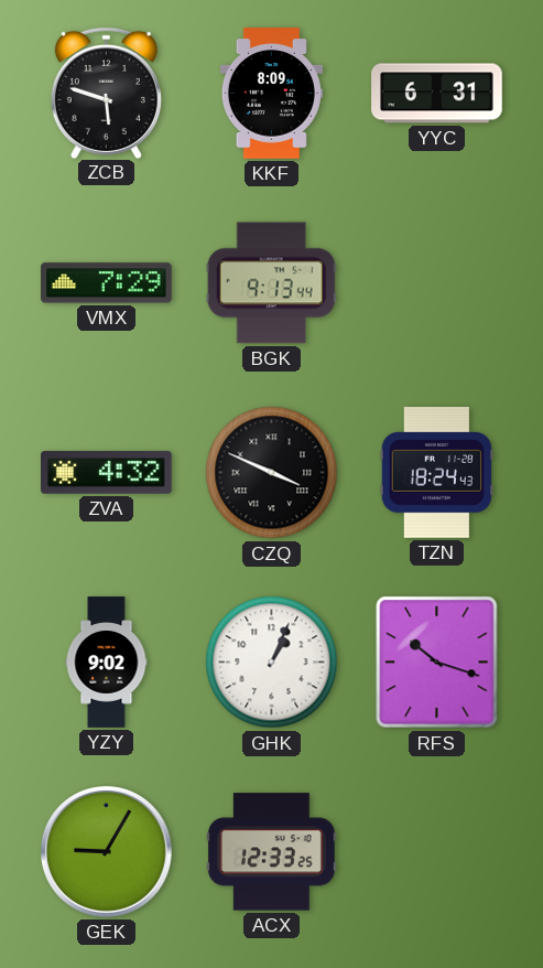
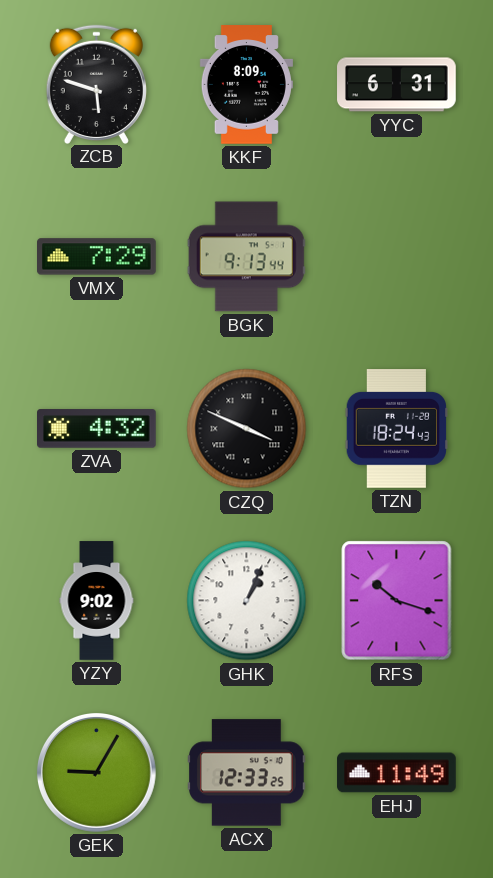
EHJ: none -> 11:49 (397, 773)
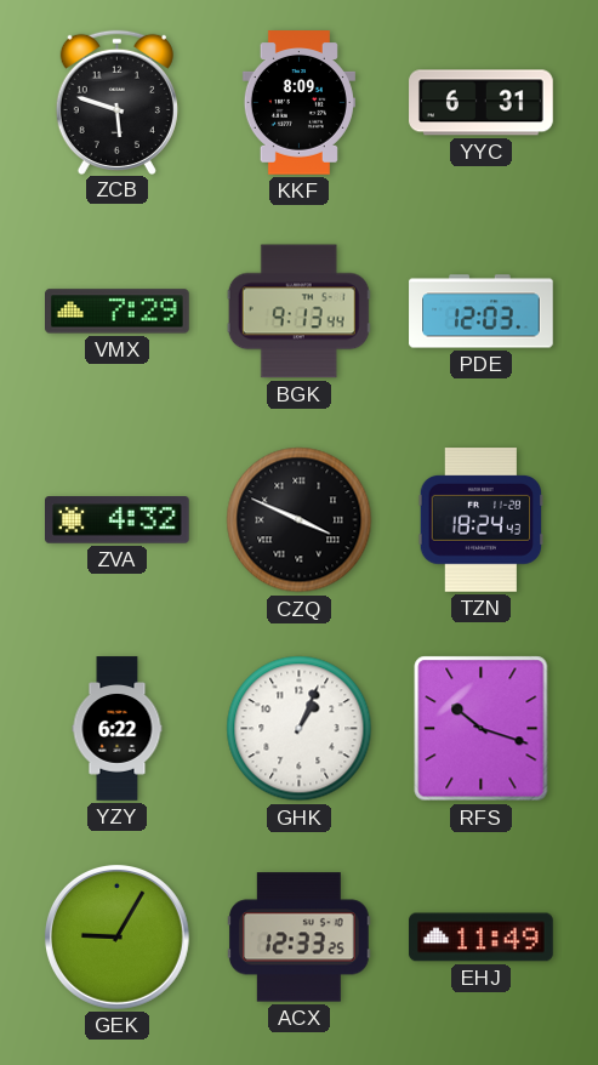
PDE: none -> 12:03 (482, 312)
YZY: 9:02 -> 6:22 (118, 729)
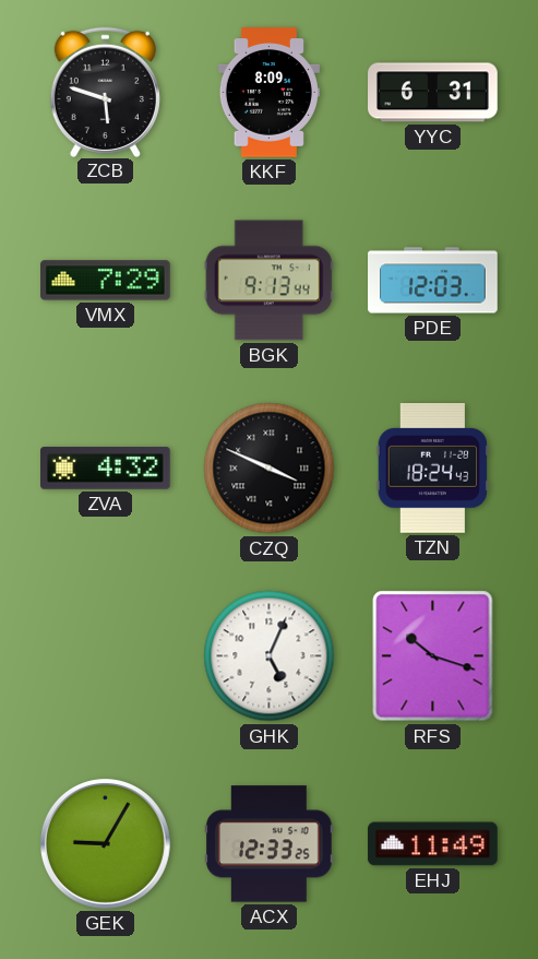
YZY: 6:22 -> none (118, 729)
GHK: 1:04 -> 5:04 (270, 656)
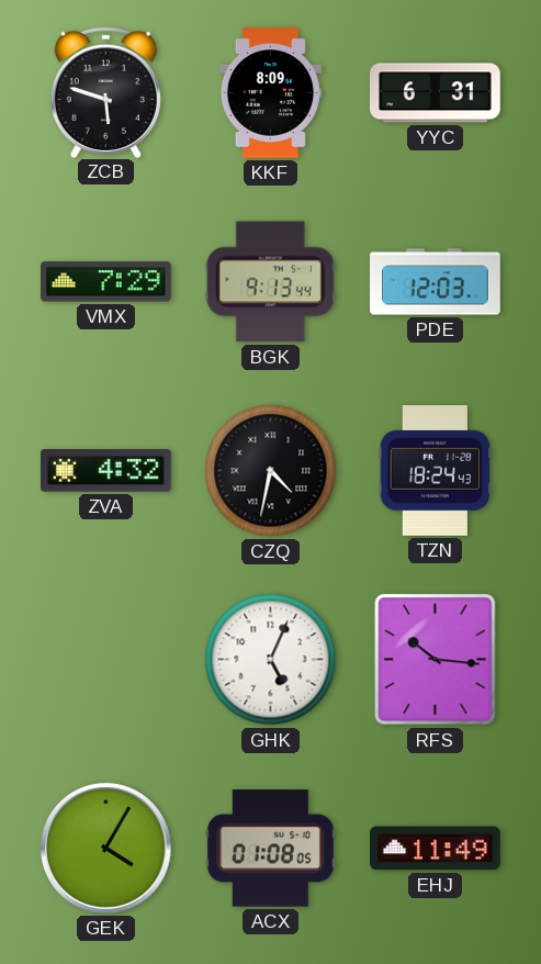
CZQ: 3:49 -> 4:32 (271, 471)
RFS: 10:18 -> 10:16 (436, 660)
GEK: 9:05 -> 4:05 (105, 848)
ACX: 12:33 -> 01:08 (271, 849)
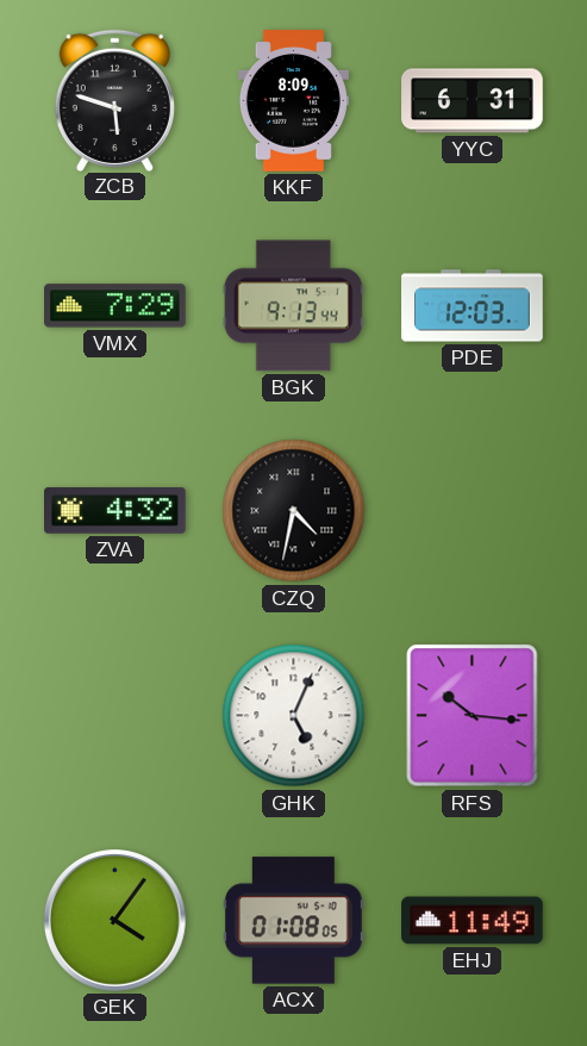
TZN: 18:24 -> none (436, 471)
GEK: 4:05 -> 4:06 (114, 920)
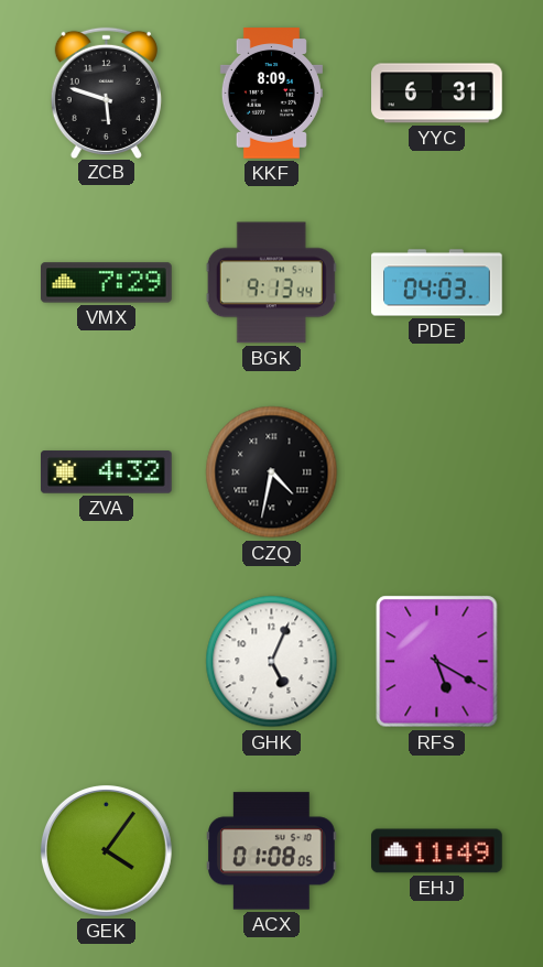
PDE: 12:03 -> 04:03 (437, 283)
RFS: 10:16 -> 5:20 (437, 662)
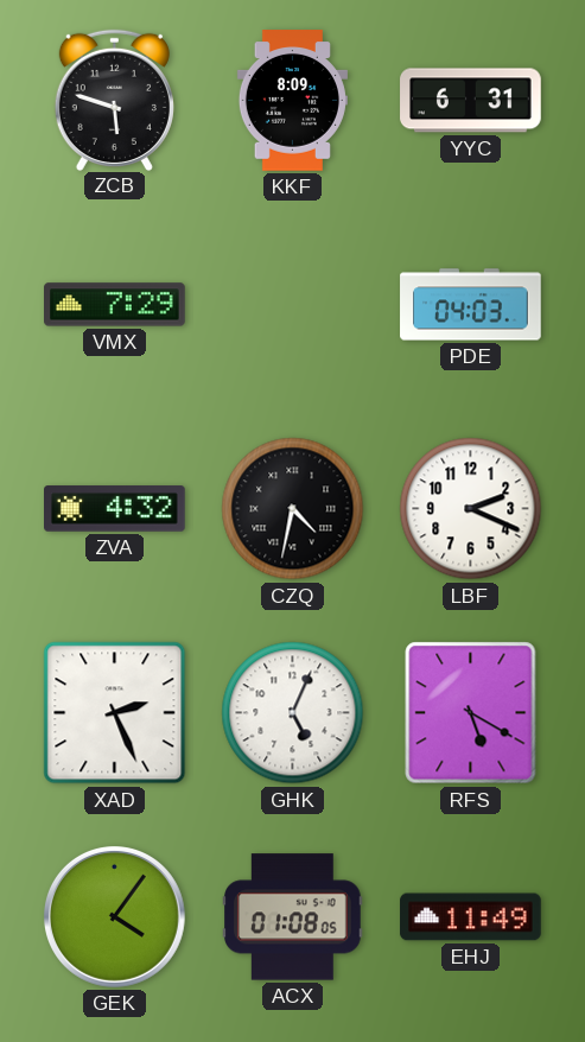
BGK: 9:13 -> none (271, 283)
LBF: none -> 2:19 (471, 509)
XAD: none -> 2:26 (115, 713)
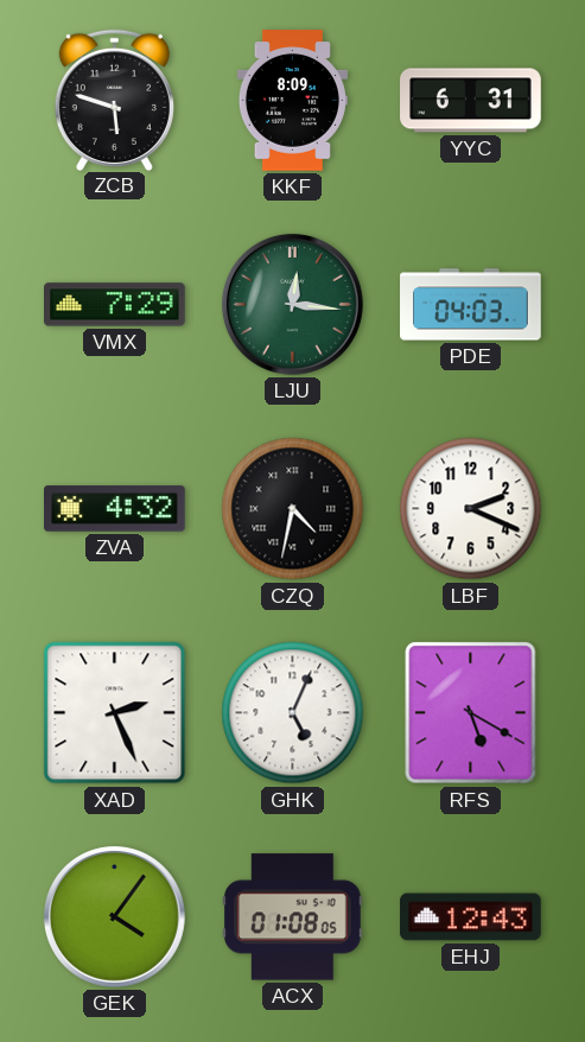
LJU: none -> 12:16 (292, 304)
EHJ: 11:49 -> 12:43 (471, 917)
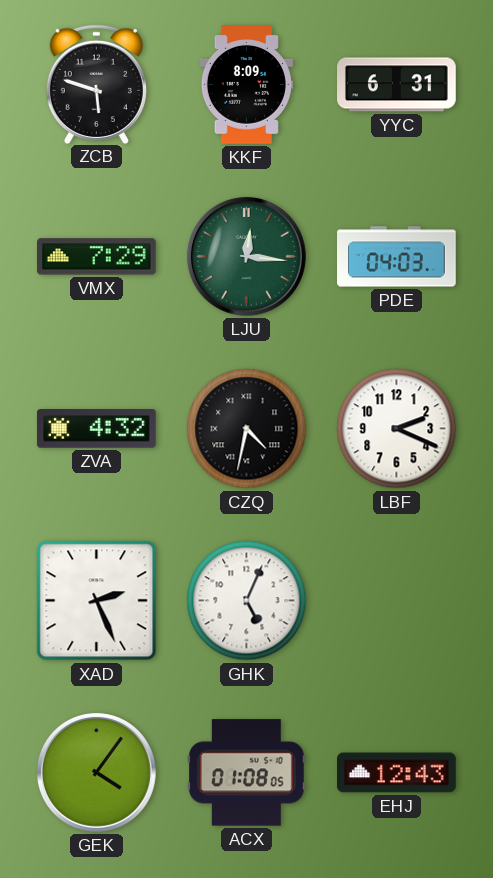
RFS: 5:20 -> none (471, 713)
